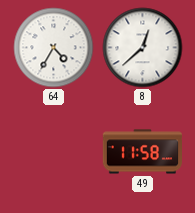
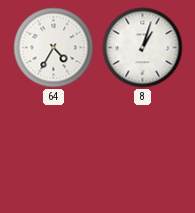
8: 12:38 -> 1:03 (143, 48)
49: 11:58 -> none (142, 152)
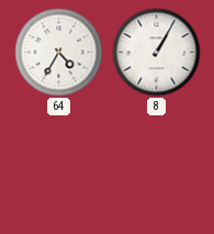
8: 1:03 -> 1:05 (157, 53)
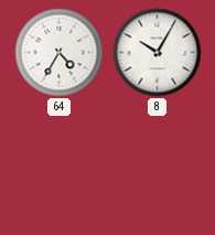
8: 1:05 -> 10:05 (158, 53)
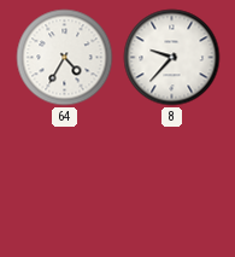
8: 10:05 -> 9:37 (172, 58)
